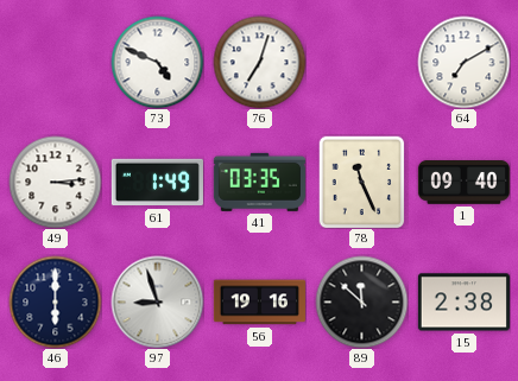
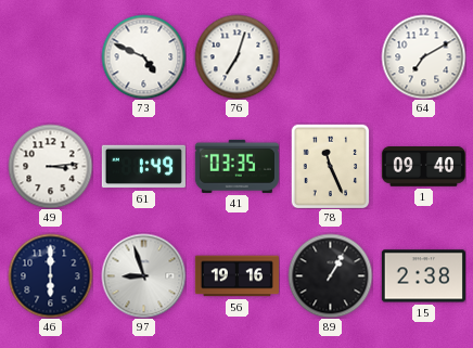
89: 11:52 -> 1:05 (330, 275)
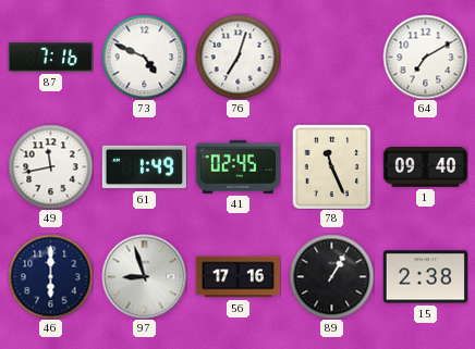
87: none -> 7:16 (50, 58)
49: 3:14 -> 11:43 (50, 166)
41: 03:35 -> 02:45 (237, 166)
56: 19:16 -> 17:16 (237, 277)
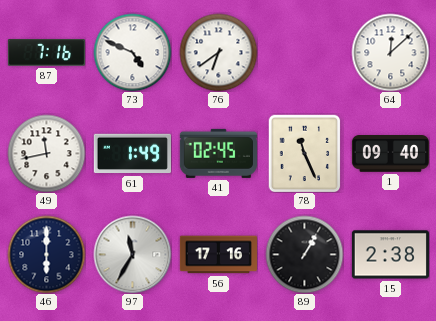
76: 7:03 -> 6:39 (218, 52)
64: 7:10 -> 12:08 (390, 52)
97: 8:57 -> 11:35 (132, 254)
